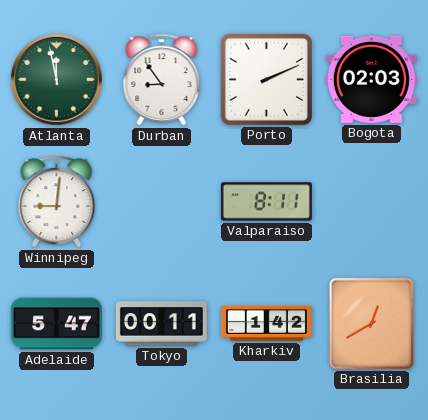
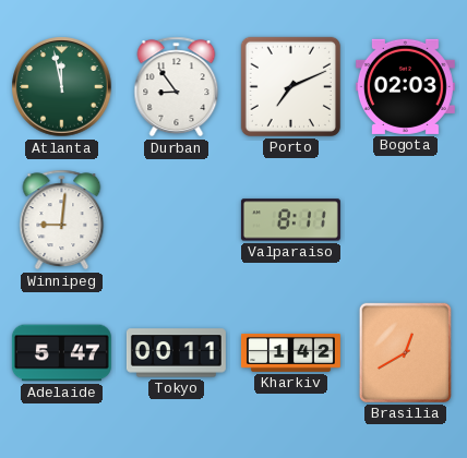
Porto: 2:11 -> 7:11 (290, 86)
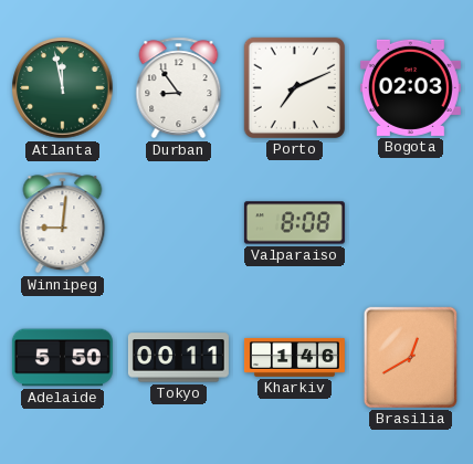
Valparaiso: 8:11 -> 8:08 (294, 223)
Adelaide: 5:47 -> 5:50 (62, 358)
Kharkiv: 1:42 -> 1:46 (294, 357)
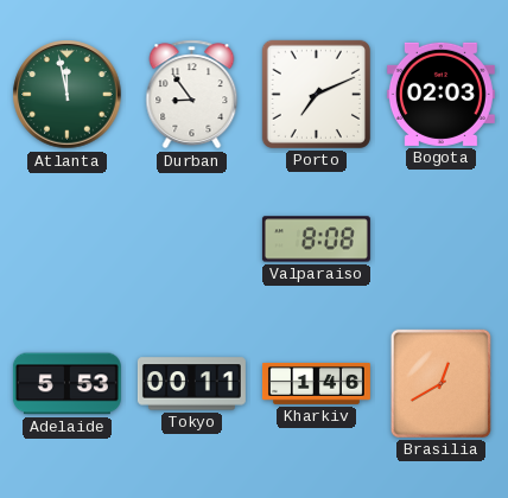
Winnipeg: 9:01 -> none (63, 223)
Adelaide: 5:50 -> 5:53 (66, 384)
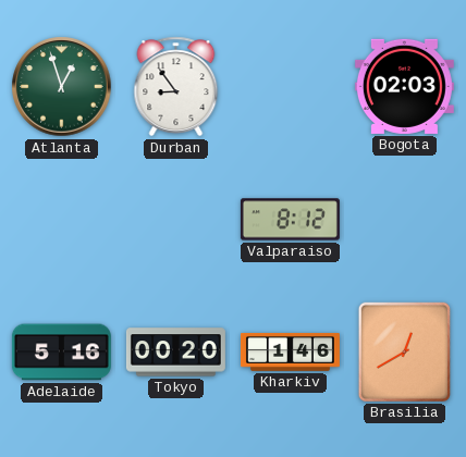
Atlanta: 11:58 -> 12:57 (62, 87)
Porto: 7:11 -> none (316, 94)
Valparaiso: 8:08 -> 8:12 (290, 220)
Adelaide: 5:53 -> 5:16 (61, 353)
Tokyo: 00:11 -> 00:20 (175, 353)
